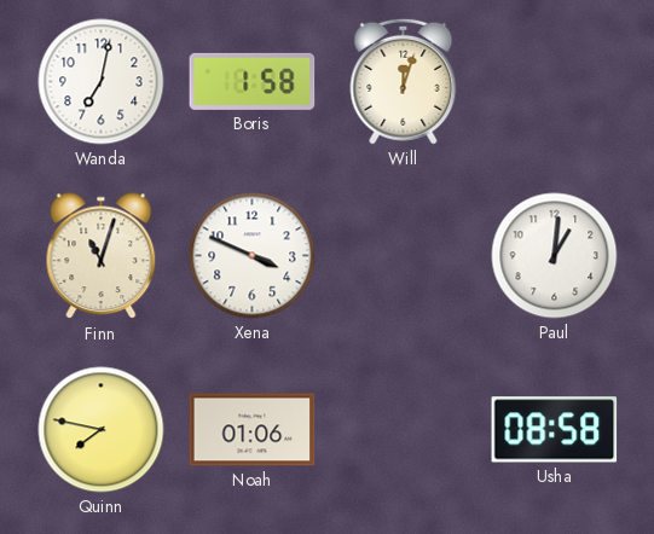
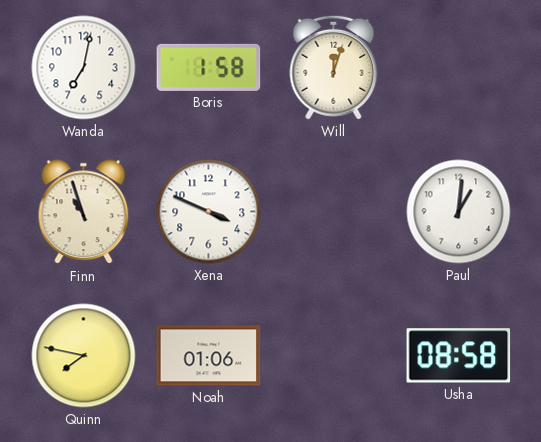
Finn: 11:03 -> 10:57 (84, 212)
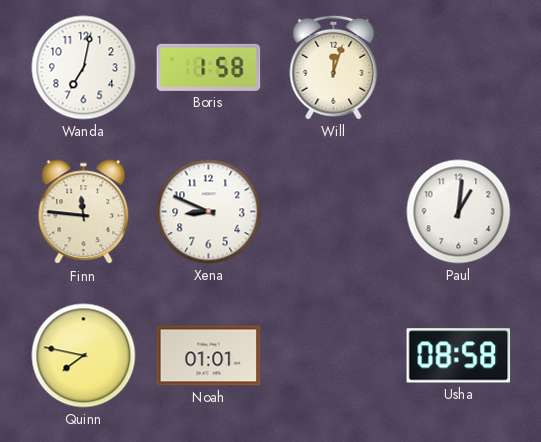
Finn: 10:57 -> 11:46 (84, 212)
Xena: 3:49 -> 8:49 (209, 212)
Noah: 01:06 -> 01:01 (209, 356)
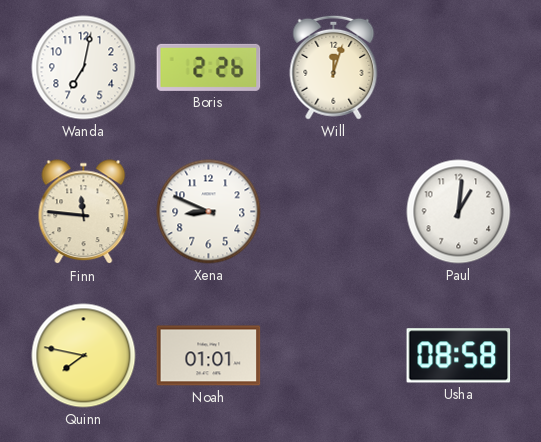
Boris: 1:58 -> 2:26 (209, 67)
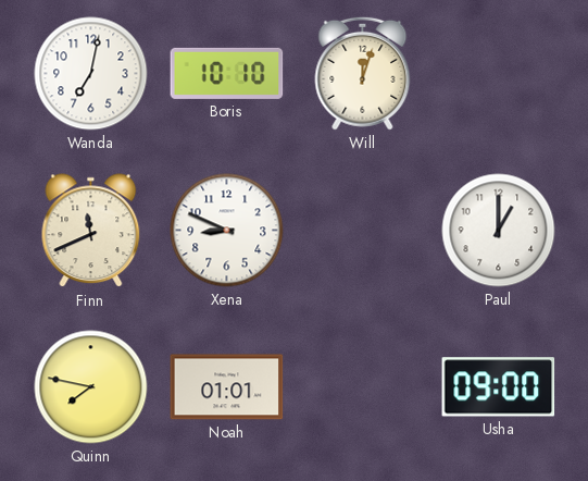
Boris: 2:26 -> 10:10 (227, 73)
Finn: 11:46 -> 11:41 (91, 231)
Paul: 1:01 -> 1:00 (499, 231)
Usha: 08:58 -> 09:00 (499, 387)
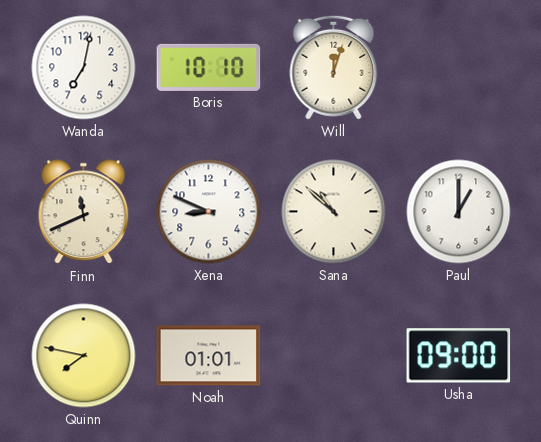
Sana: none -> 10:52 (334, 212)
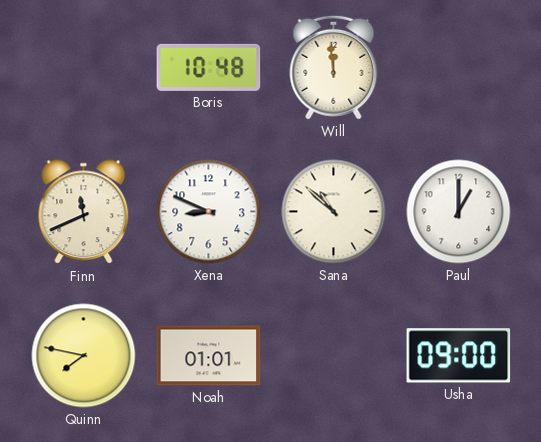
Wanda: 7:02 -> none (84, 68)
Boris: 10:10 -> 10:48 (209, 67)
Will: 12:03 -> 11:59 (334, 67)
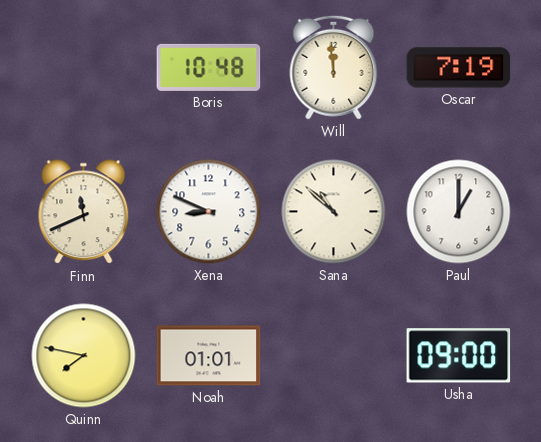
Oscar: none -> 7:19 (459, 68)
